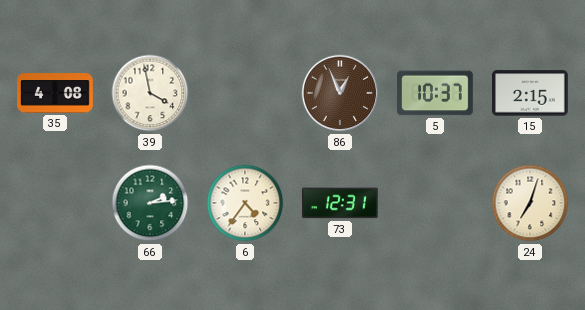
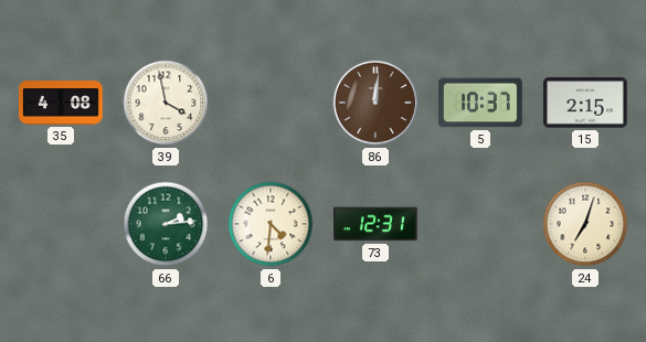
86: 12:56 -> 12:01 (375, 103)
6: 4:36 -> 4:31 (271, 224)
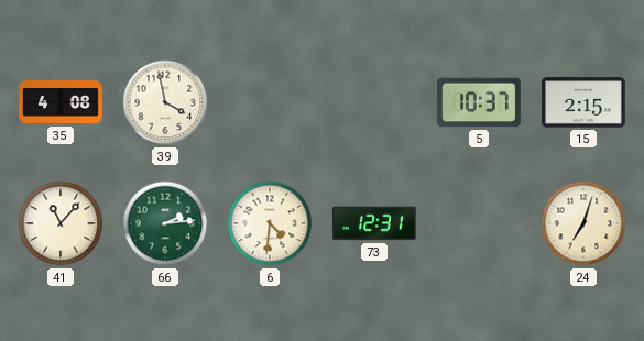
86: 12:01 -> none (375, 103)
41: none -> 11:07 (61, 223)
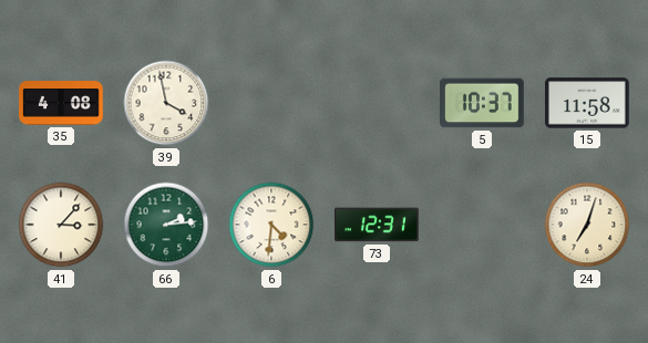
15: 2:15 -> 11:58 (588, 103)
41: 11:07 -> 3:07 (61, 225)
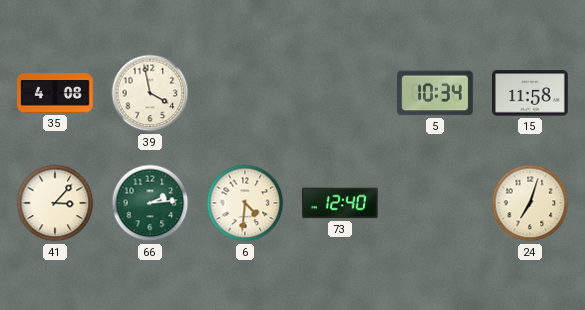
5: 10:37 -> 10:34 (436, 93)
73: 12:31 -> 12:40 (341, 203)
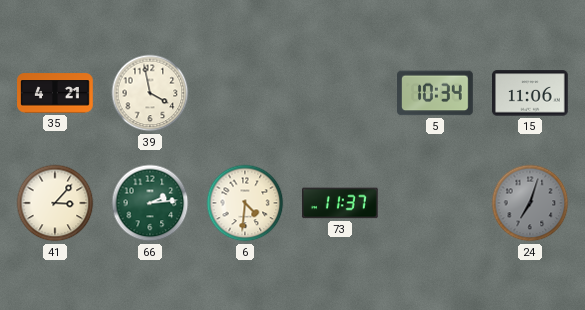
35: 4:08 -> 4:21 (55, 93)
15: 11:58 -> 11:06 (531, 93)
73: 12:40 -> 11:37 (341, 203)
24 dial: cream -> grey (530, 203)
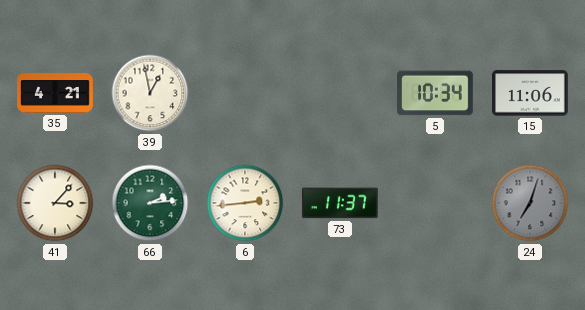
39: 3:58 -> 12:58 (150, 93)
6: 4:31 -> 2:44 (245, 203)
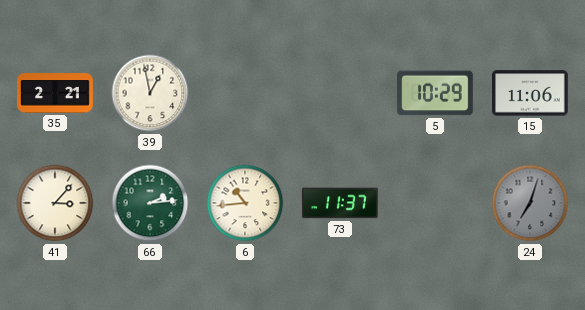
35: 4:21 -> 2:21 (55, 93)
5: 10:34 -> 10:29 (436, 93)
6: 2:44 -> 10:44 (245, 203)
